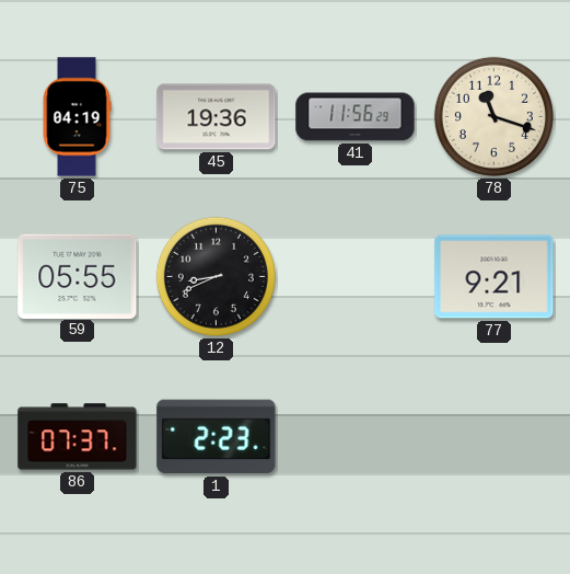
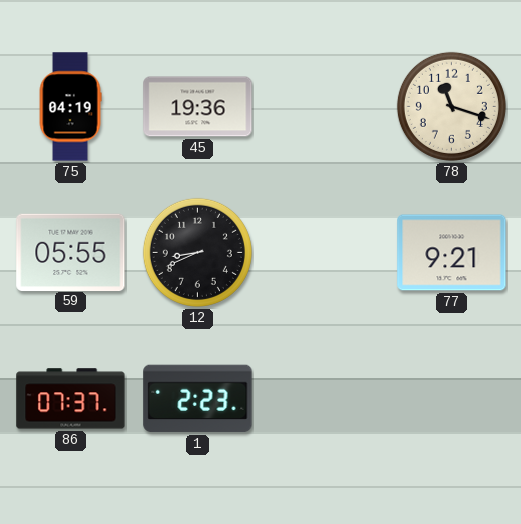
41: 11:56 -> none (356, 117)
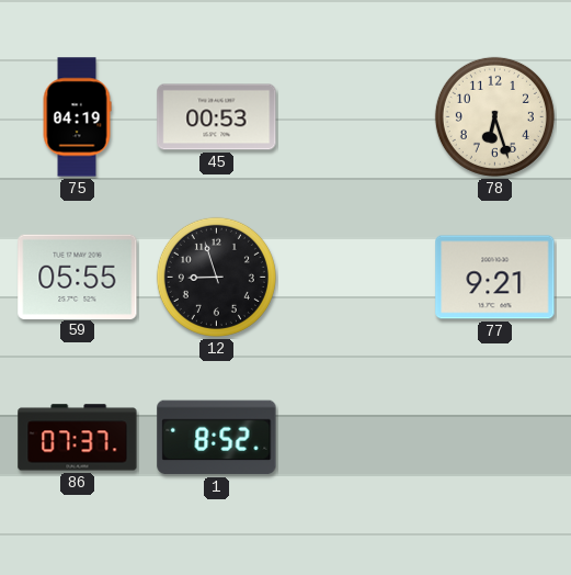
45: 19:36 -> 00:53 (217, 117)
78: 11:18 -> 6:27 (494, 116)
12: 8:41 -> 8:57 (216, 277)
1: 2:23 -> 8:52 (217, 438)
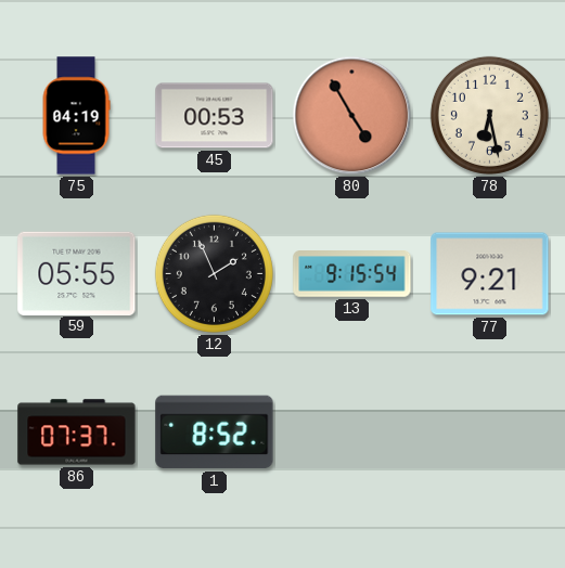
80: none -> 4:55 (352, 116)
78: 6:27 -> 6:28 (489, 115)
12: 8:57 -> 1:56 (214, 273)
13: none -> 9:15 (352, 274)
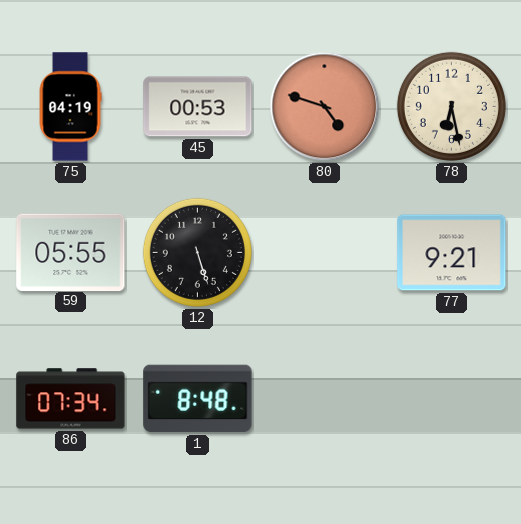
80: 4:55 -> 4:48 (325, 107)
12: 1:56 -> 5:27 (197, 252)
13: 9:15 -> none (352, 274)
86: 07:37 -> 07:34 (71, 399)
1: 8:52 -> 8:48 (198, 399)
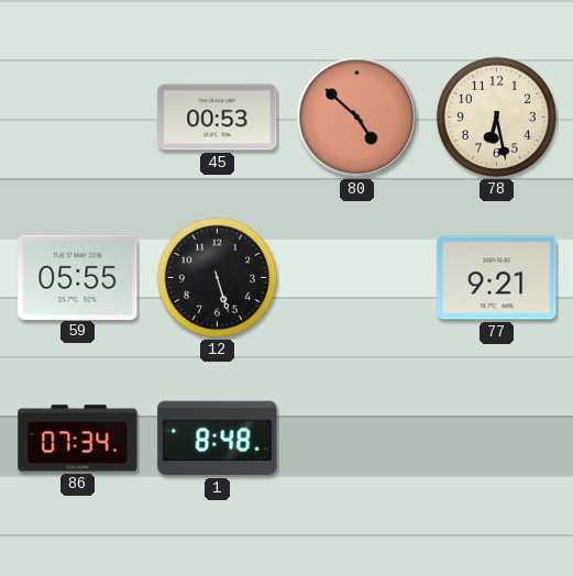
75: 04:19 -> none (70, 107)
80: 4:48 -> 4:52 (357, 118)
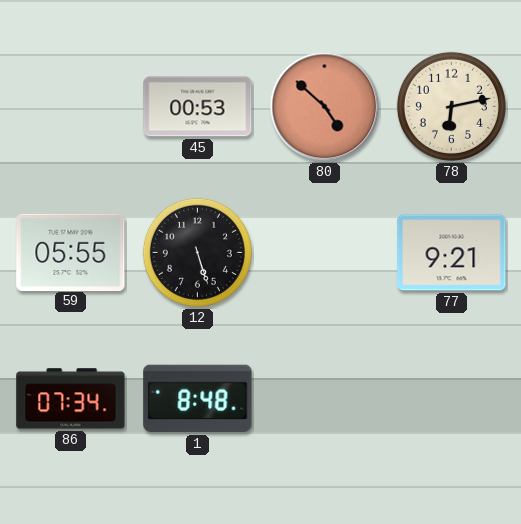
78: 6:28 -> 6:13 (451, 106)
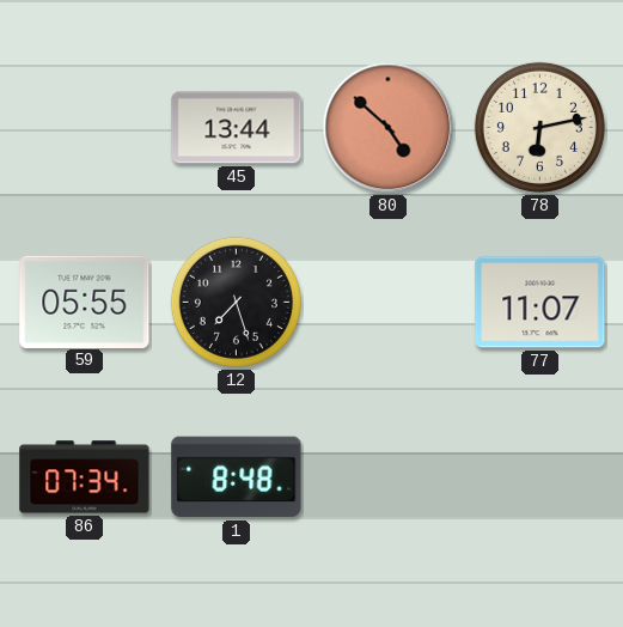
45: 00:53 -> 13:44 (237, 128)
12: 5:27 -> 7:27 (236, 302)
77: 9:21 -> 11:07 (540, 303)
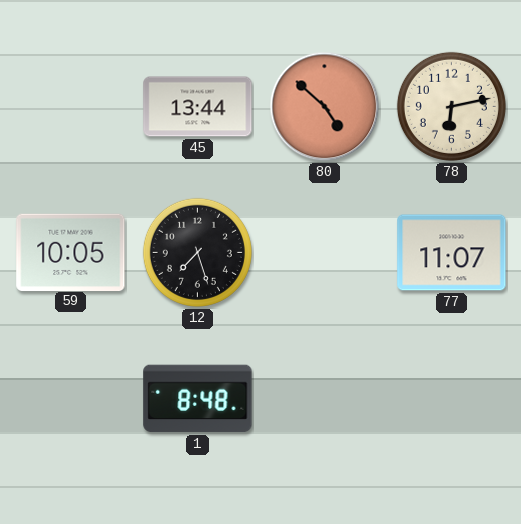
59: 05:55 -> 10:05 (71, 252)
86: 07:34 -> none (85, 477)
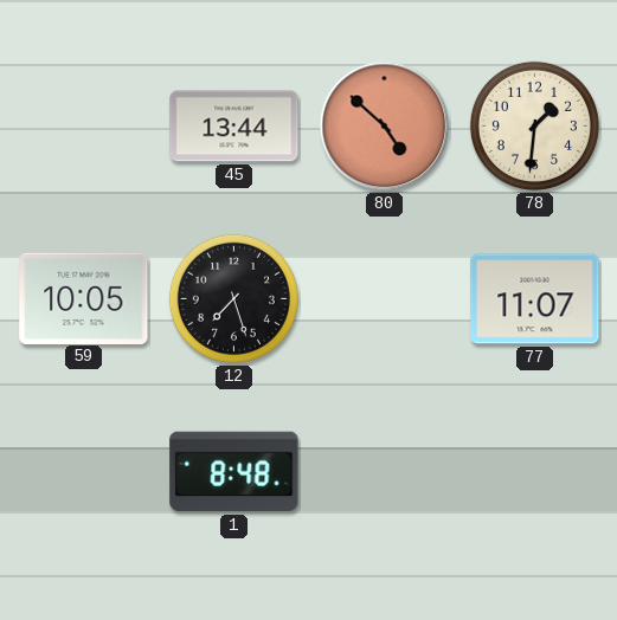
78: 6:13 -> 1:31 (534, 125)
